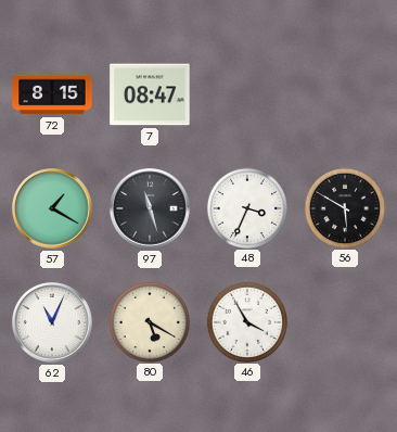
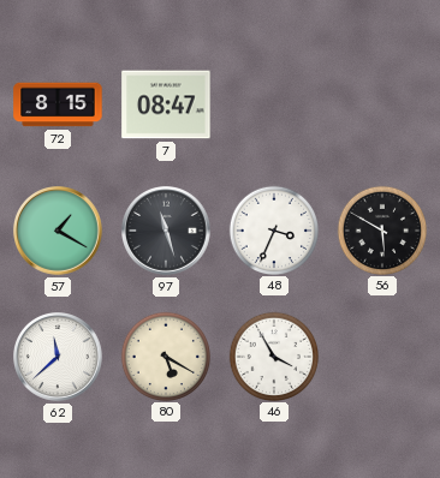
62: 11:04 -> 11:38 (59, 358)
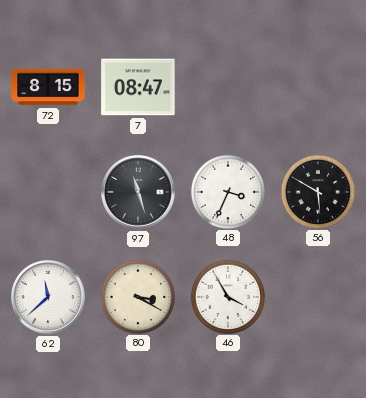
57: 1:20 -> none (59, 232)
80: 5:20 -> 3:20 (137, 296)
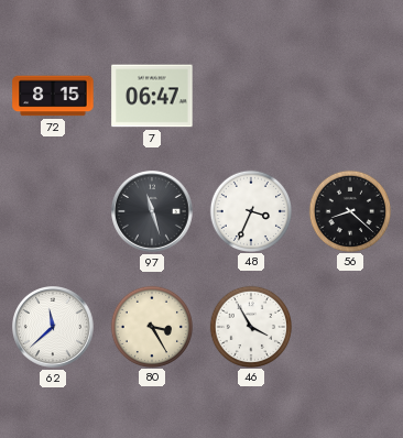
7: 08:47 -> 06:47 (152, 96)
56: 5:50 -> 8:22 (349, 210)
80: 3:20 -> 3:25 (151, 326)
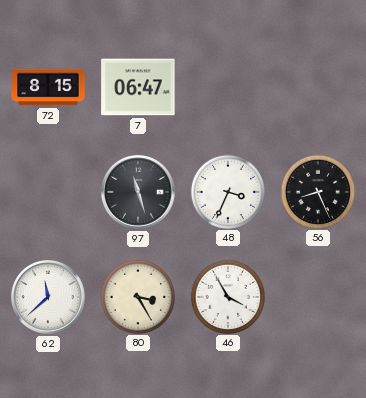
56: 8:22 -> 8:26 (317, 191)
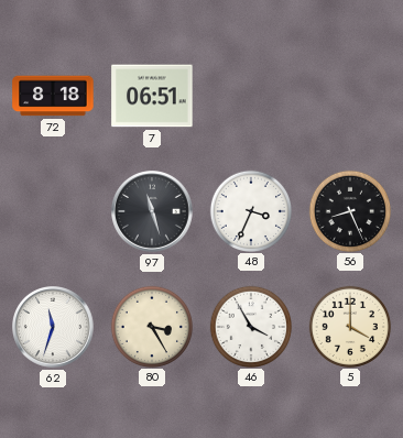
72: 8:15 -> 8:18 (53, 96)
7: 06:47 -> 06:51 (152, 96)
62: 11:38 -> 11:33 (54, 328)
5: none -> 4:00 (349, 326)
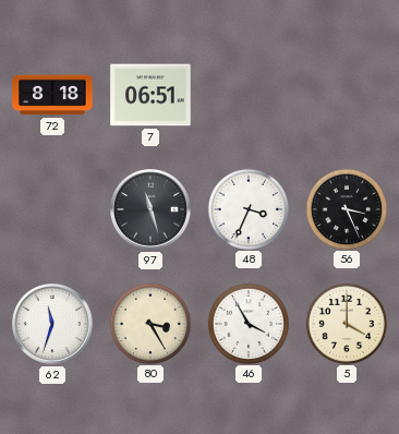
56: 8:26 -> 3:26 (346, 208)
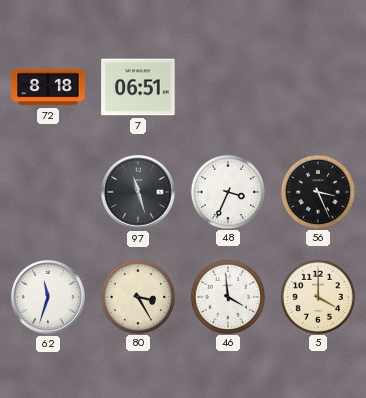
46: 3:55 -> 3:59 (227, 296)
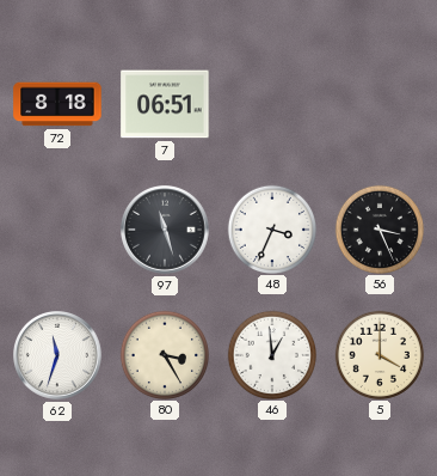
46: 3:59 -> 12:59 (271, 354)
